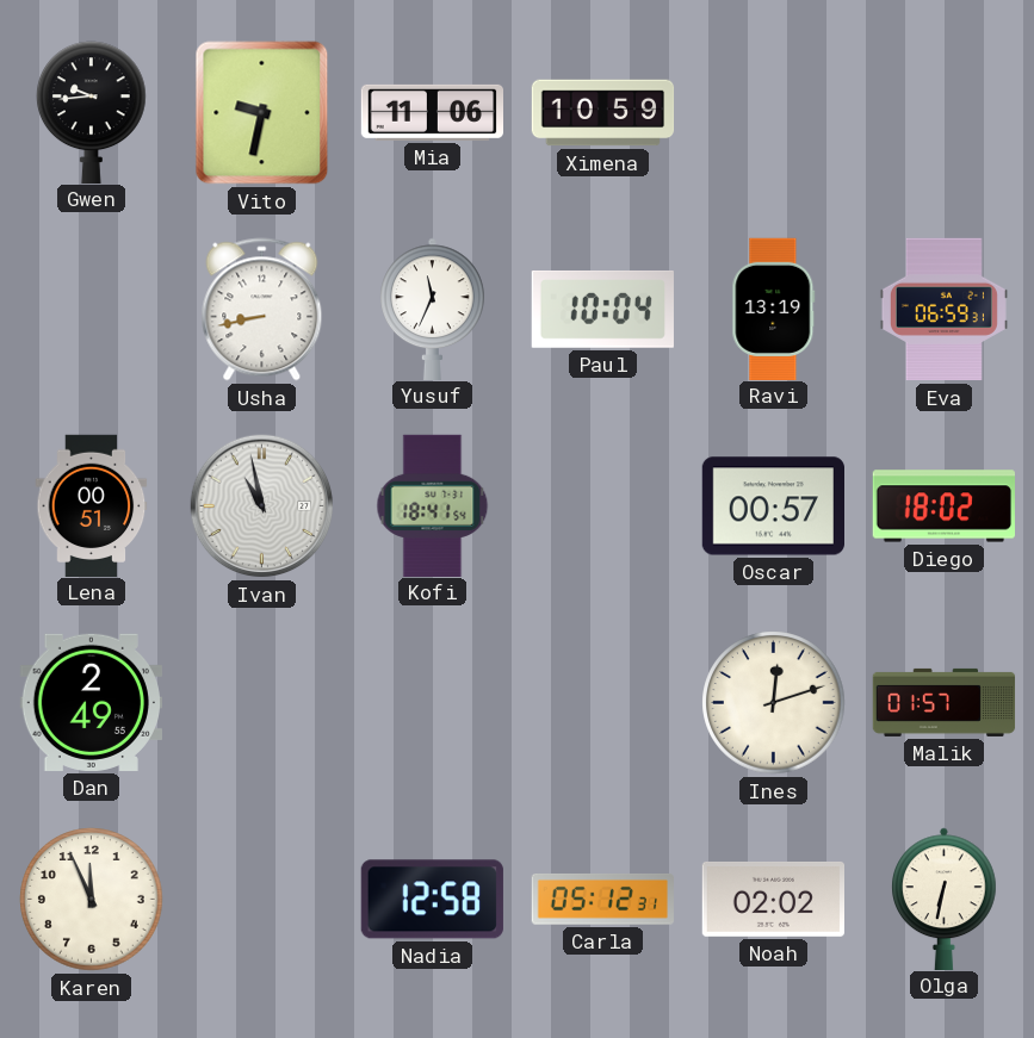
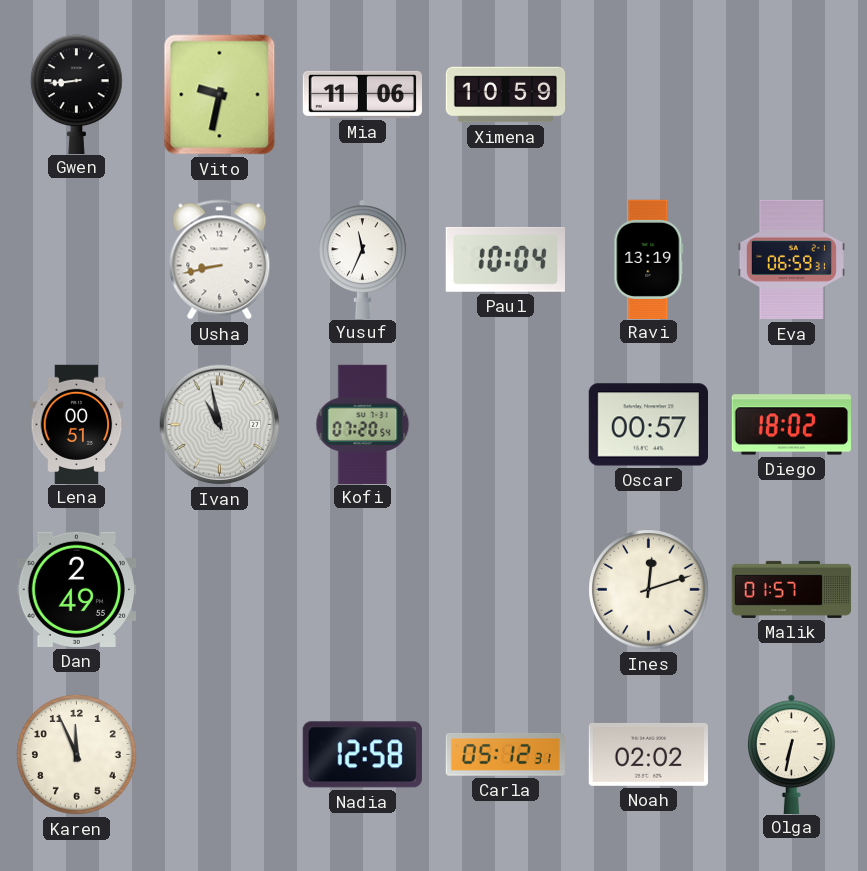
Gwen: 9:44 -> 8:44 (77, 94)
Kofi: 18:41 -> 07:20 (363, 424)
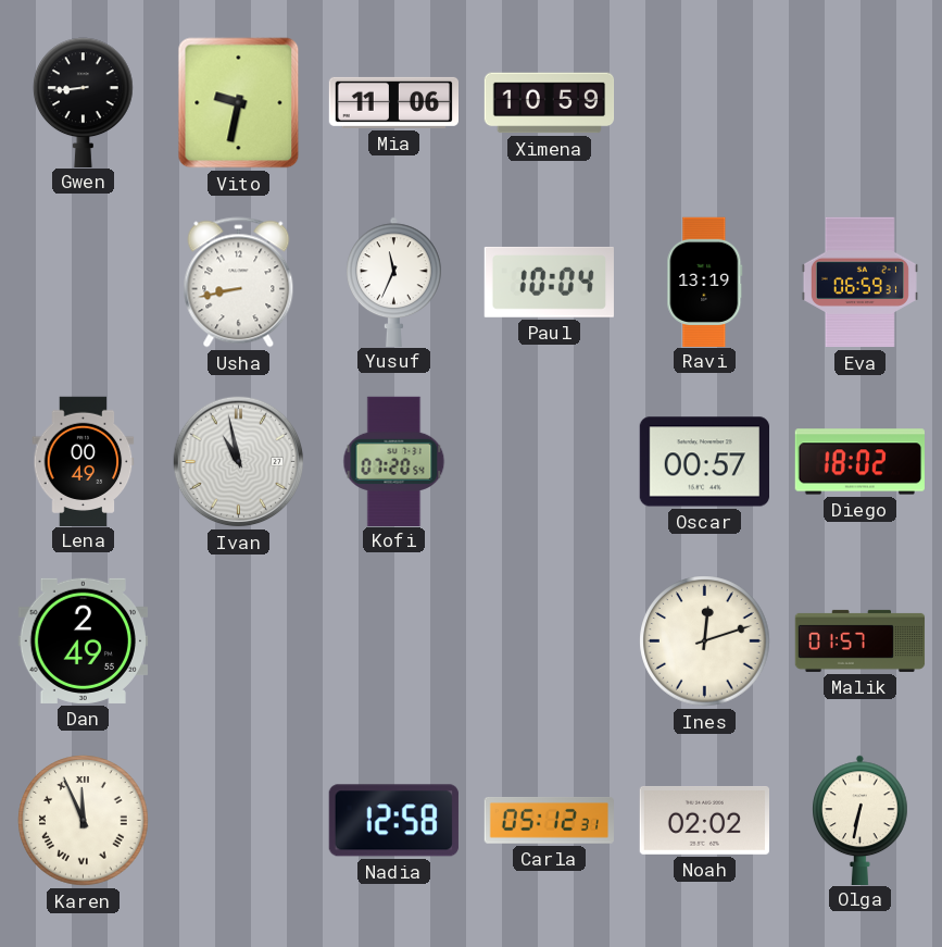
Lena: 00:51 -> 00:49 (84, 461)
Karen numerals: Arabic -> Roman (84, 821)
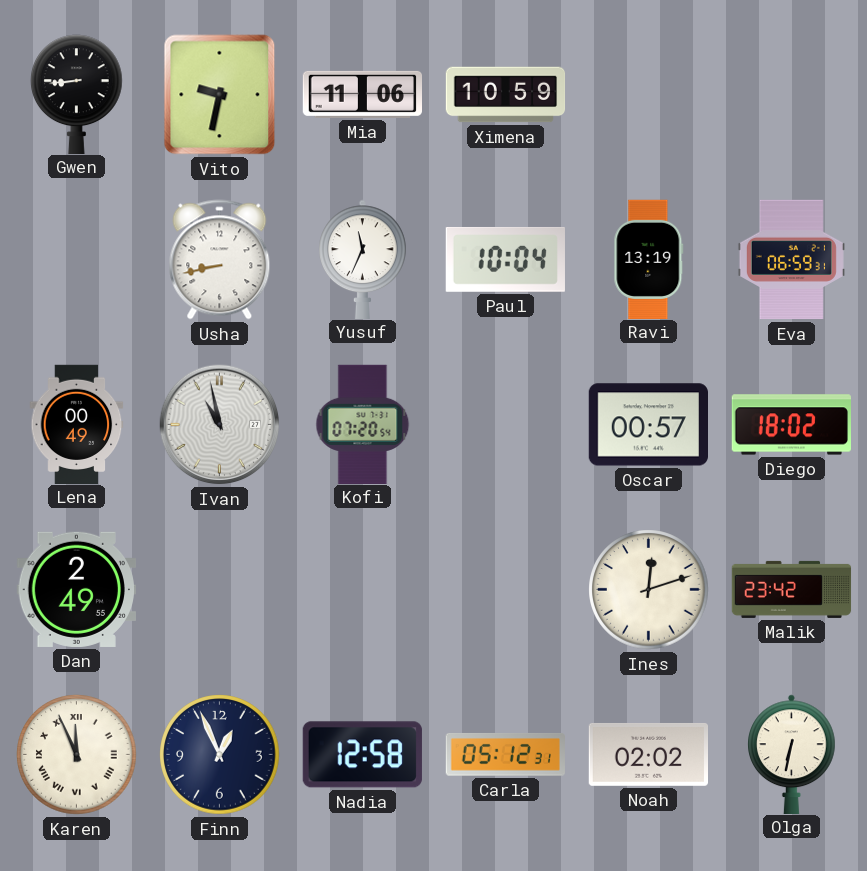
Malik: 01:57 -> 23:42 (792, 589)
Finn: none -> 12:56 (220, 755)
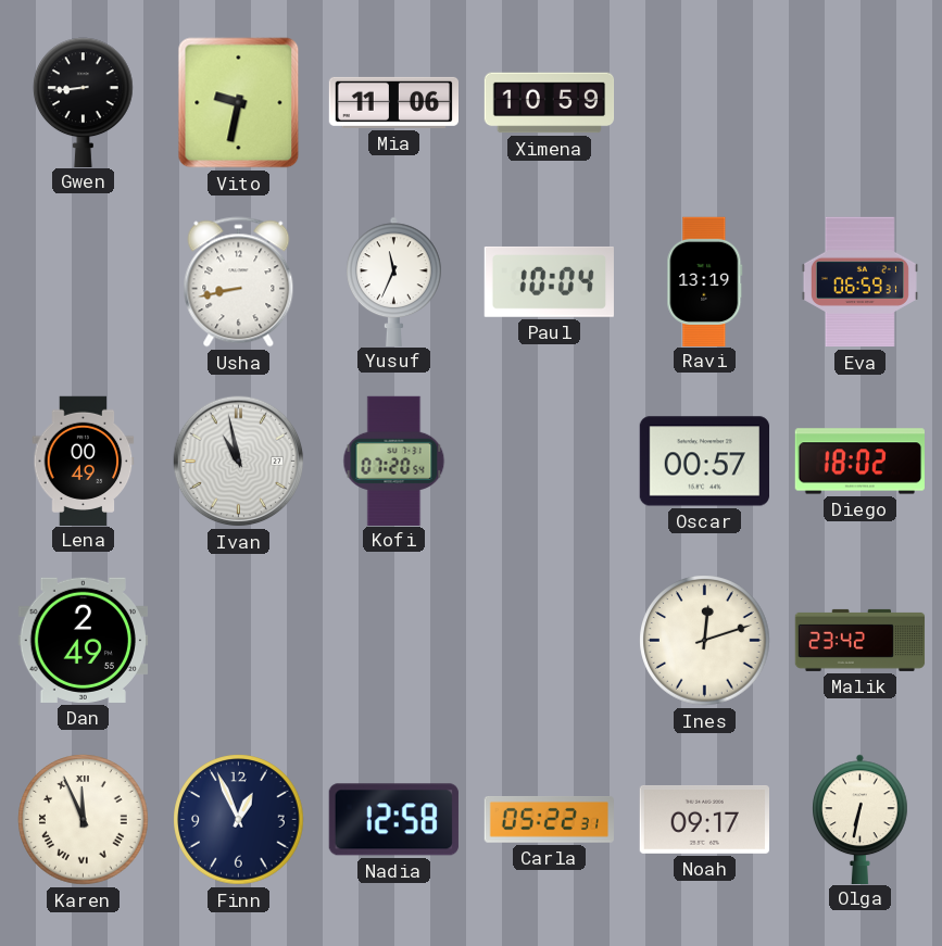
Carla: 05:12 -> 05:22 (549, 819)
Noah: 02:02 -> 09:17 (704, 819)
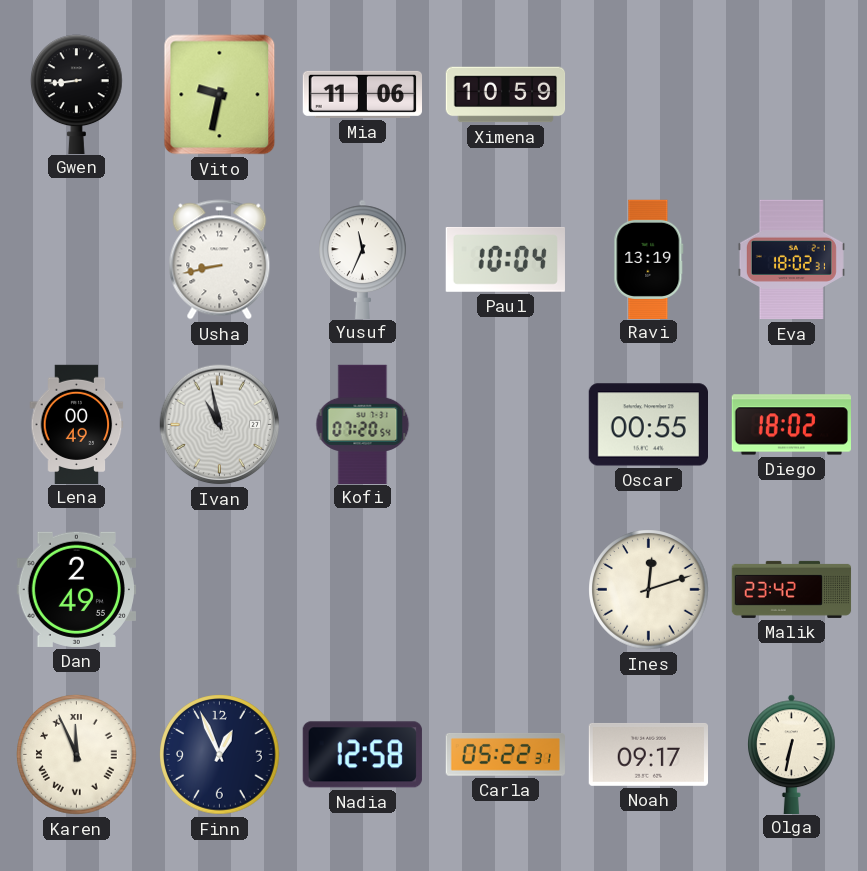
Eva: 06:59 -> 18:02 (791, 260)
Oscar: 00:57 -> 00:55 (648, 425)
